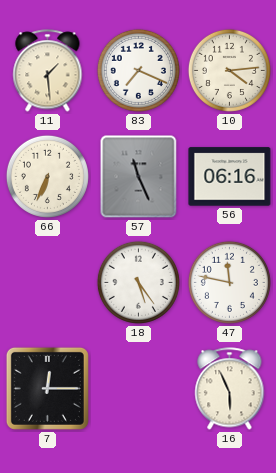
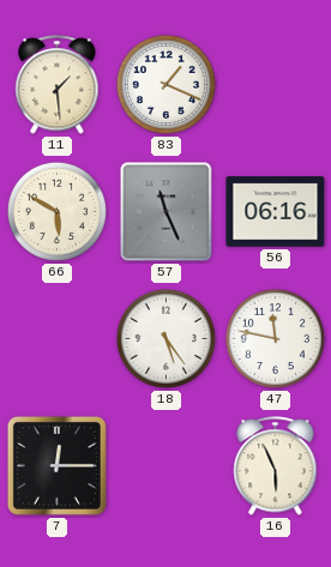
83: 7:19 -> 1:19 (165, 84)
10: 4:14 -> none (229, 70)
66: 6:34 -> 5:50 (56, 211)
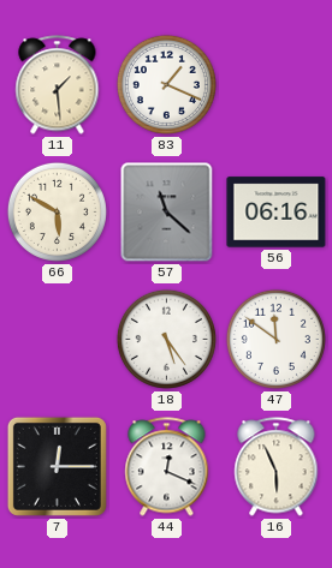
57: 11:26 -> 11:22 (167, 213)
47: 11:47 -> 11:51 (275, 339)
44: none -> 12:19 (167, 467)
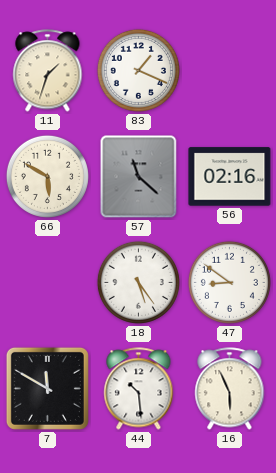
11: 1:29 -> 1:33 (48, 71)
56: 06:16 -> 02:16 (230, 177)
47: 11:51 -> 8:51 (229, 282)
7: 12:15 -> 11:50 (47, 388)
44: 12:19 -> 10:29 (139, 389)
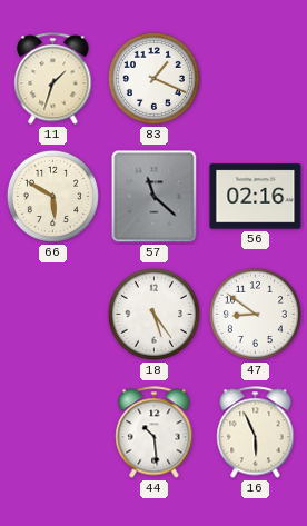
7: 11:50 -> none (47, 388)
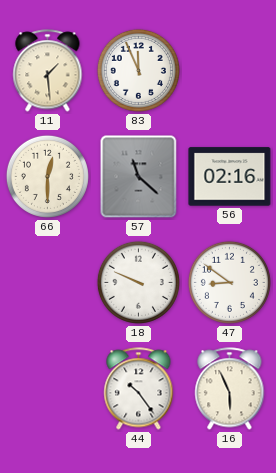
11: 1:33 -> 1:29 (48, 71)
83: 1:19 -> 11:56 (138, 70)
66: 5:50 -> 12:30 (47, 176)
18: 5:24 -> 9:49 (138, 282)
44: 10:29 -> 10:24 (139, 389)
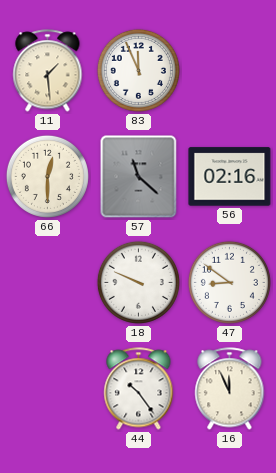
16: 5:56 -> 11:56 (230, 389)
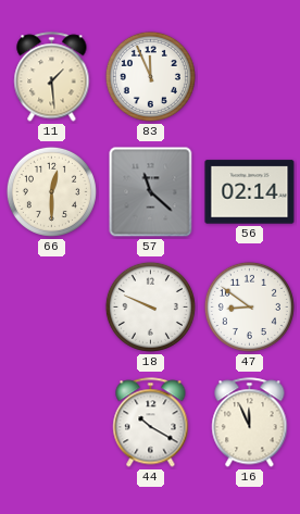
56: 02:16 -> 02:14 (250, 192)
44: 10:24 -> 10:20 (151, 423)
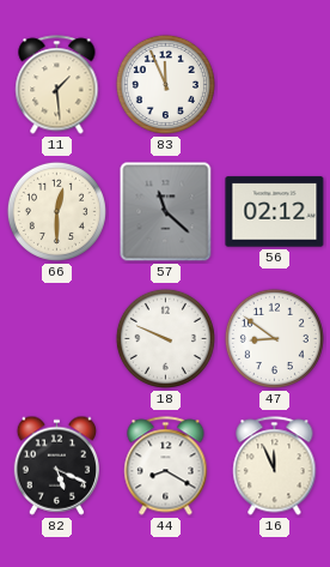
56: 02:14 -> 02:12 (275, 212)
82: none -> 5:19 (56, 465)
44: 10:20 -> 8:20 (166, 466)
